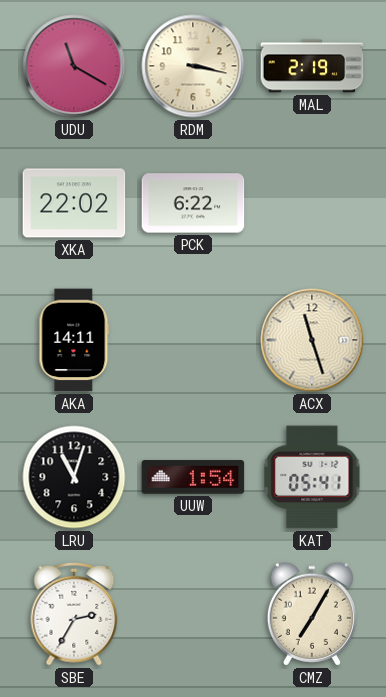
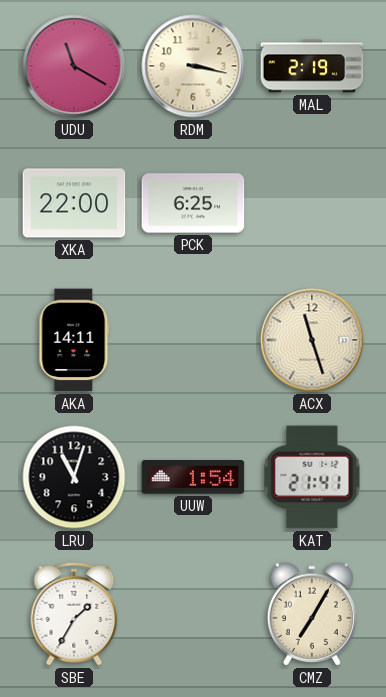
XKA: 22:02 -> 22:00 (74, 203)
PCK: 6:22 -> 6:25 (193, 203)
KAT: 05:41 -> 21:41 (312, 477)
SBE: 2:35 -> 1:35 (74, 615)
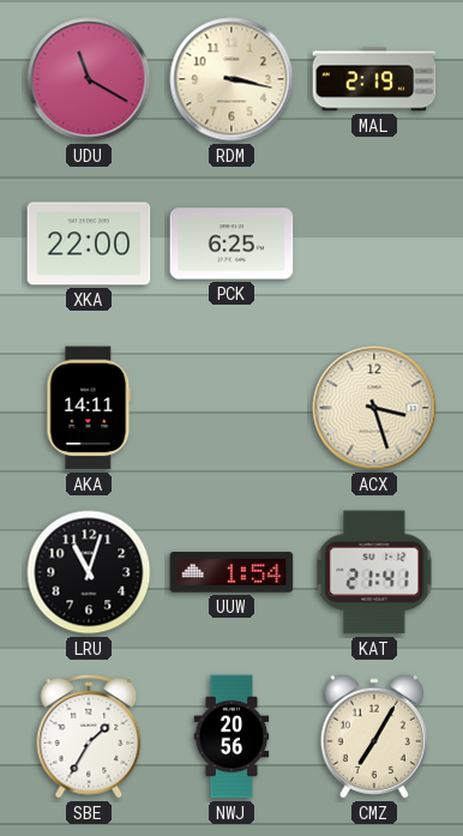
ACX: 11:27 -> 3:27 (374, 408)
NWJ: none -> 20:56 (231, 736)
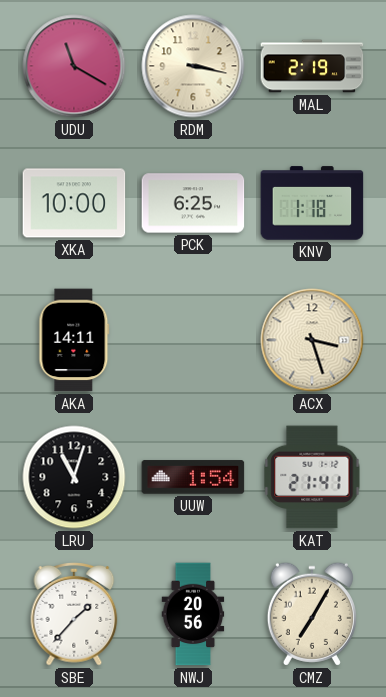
XKA: 22:00 -> 10:00 (74, 203)
KNV: none -> 1:18 (312, 203)
SBE: 1:35 -> 1:37 (74, 615)
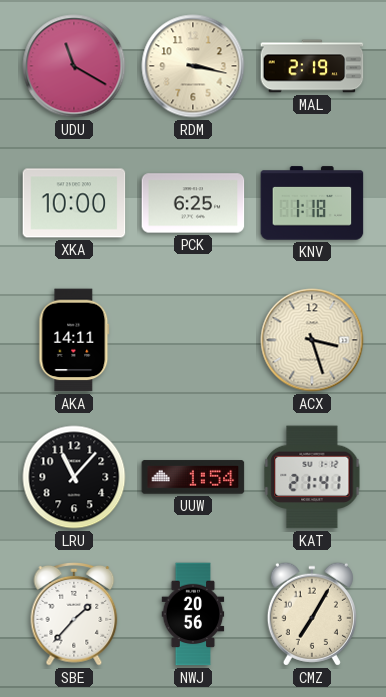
LRU: 11:03 -> 11:07 (74, 477)
